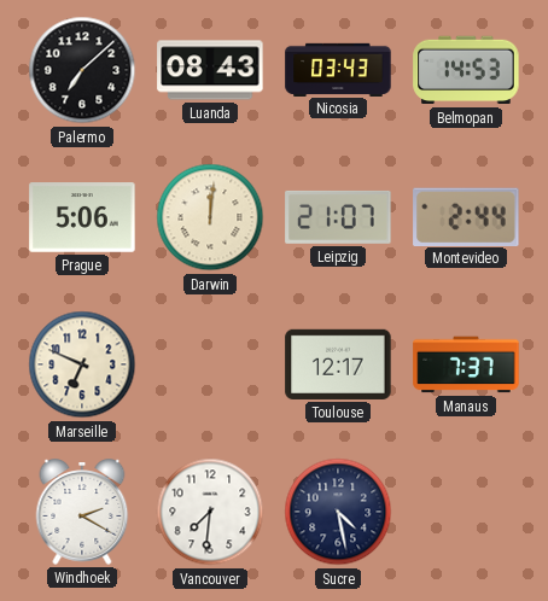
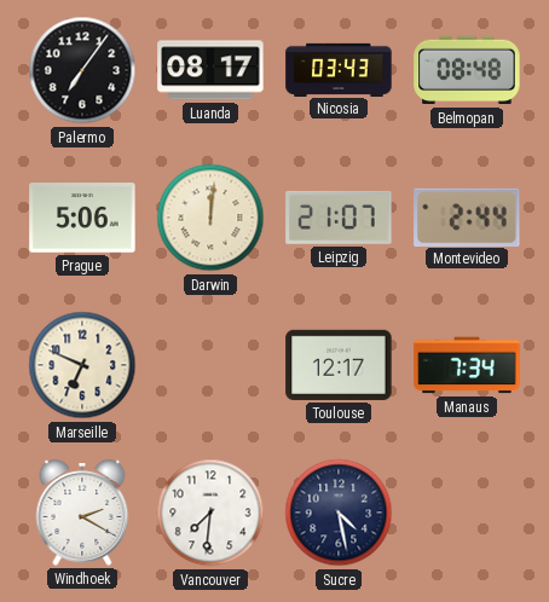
Palermo: 7:08 -> 7:06 (82, 70)
Luanda: 08:43 -> 08:17 (210, 70)
Belmopan: 14:53 -> 08:48 (467, 70)
Manaus: 7:37 -> 7:34 (467, 365)
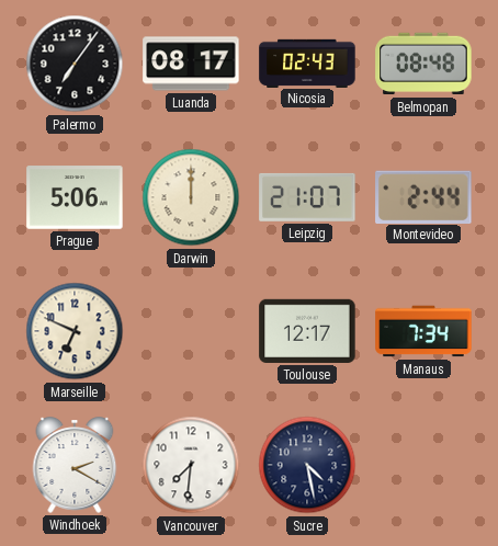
Nicosia: 03:43 -> 02:43 (307, 62)
Darwin: 12:01 -> 12:00 (191, 197)
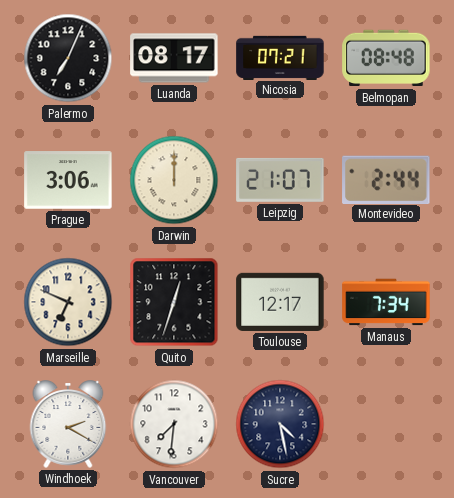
Palermo: 7:06 -> 7:04 (68, 58)
Nicosia: 02:43 -> 07:21 (280, 57)
Prague: 5:06 -> 3:06 (68, 180)
Quito: none -> 12:33 (174, 302)
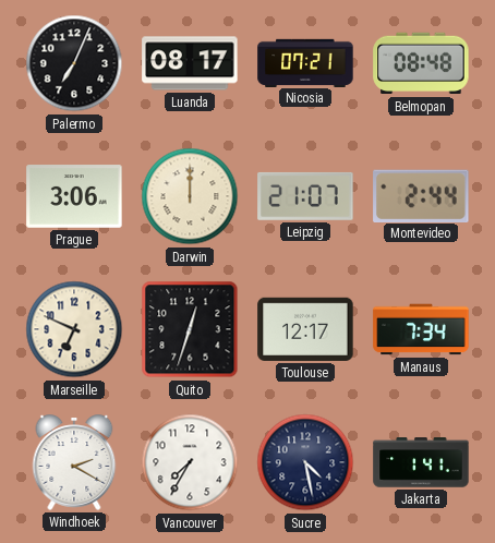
Vancouver: 7:31 -> 7:35 (190, 462)
Jakarta: none -> 1:41 (421, 462)
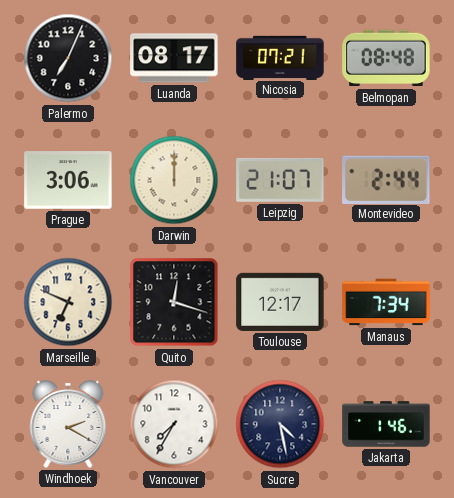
Quito: 12:33 -> 12:18 (174, 302)
Jakarta: 1:41 -> 1:46 (386, 424)
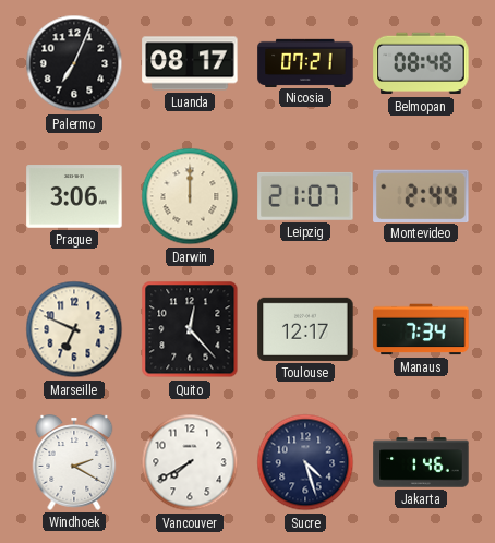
Quito: 12:18 -> 12:23 (190, 329)
Vancouver: 7:35 -> 7:40 (190, 462)
Sucre: 4:28 -> 4:27 (305, 462)
